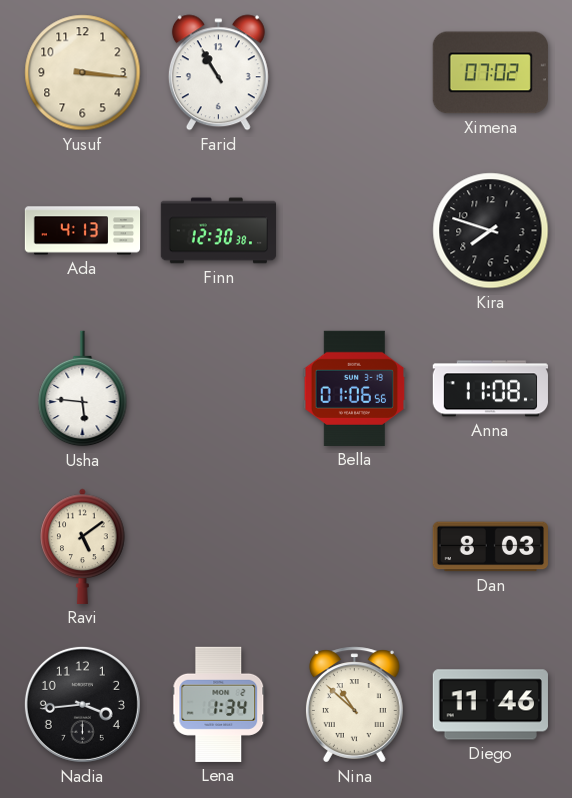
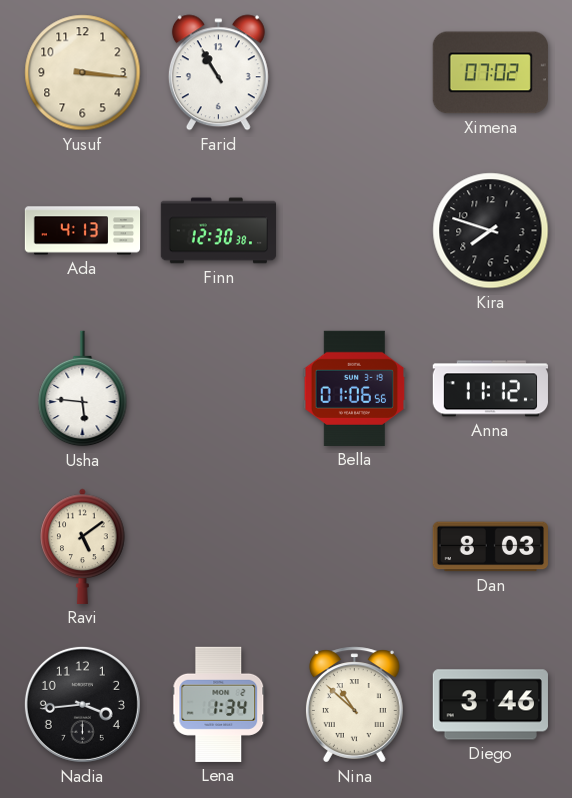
Anna: 11:08 -> 11:12 (490, 389)
Diego: 11:46 -> 3:46 (490, 705)
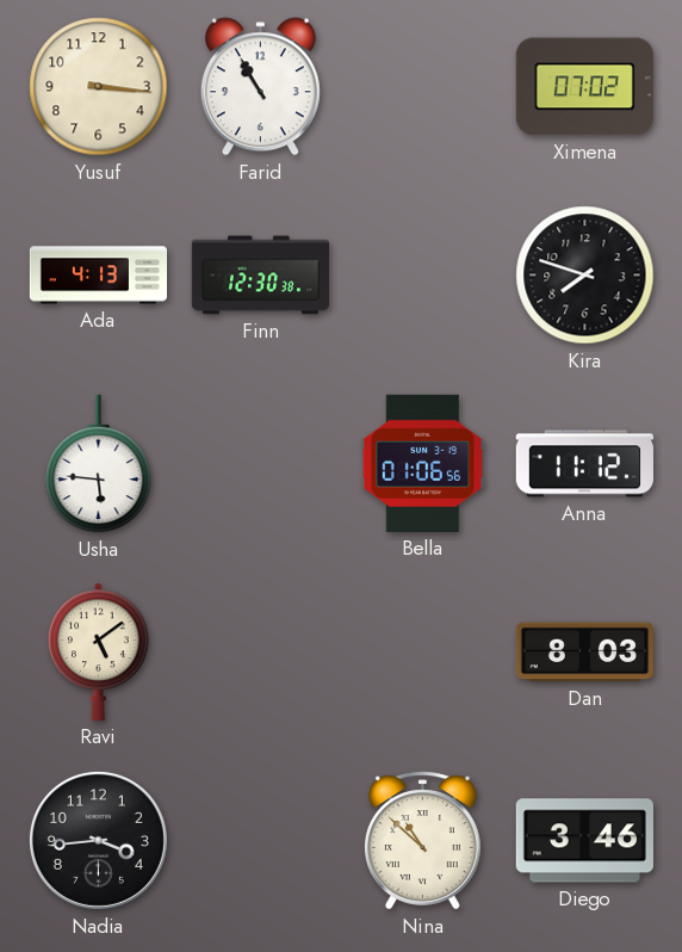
Lena: 1:34 -> none (219, 704)
